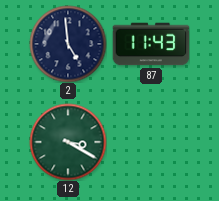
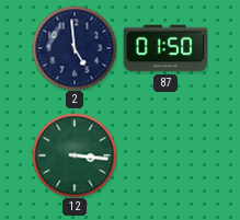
87: 11:43 -> 01:50 (165, 48)
12: 3:20 -> 3:16 (75, 155)
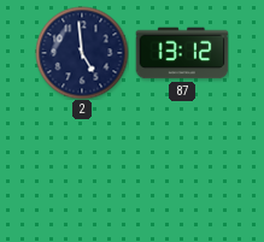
87: 01:50 -> 13:12 (182, 53)
12: 3:16 -> none (75, 155)
